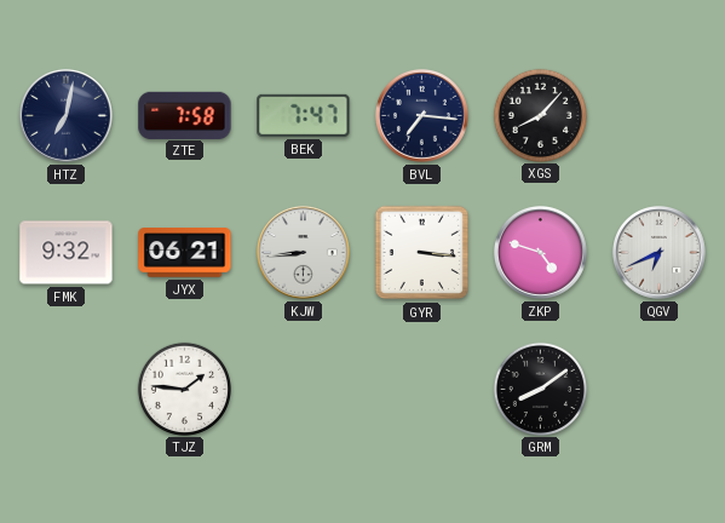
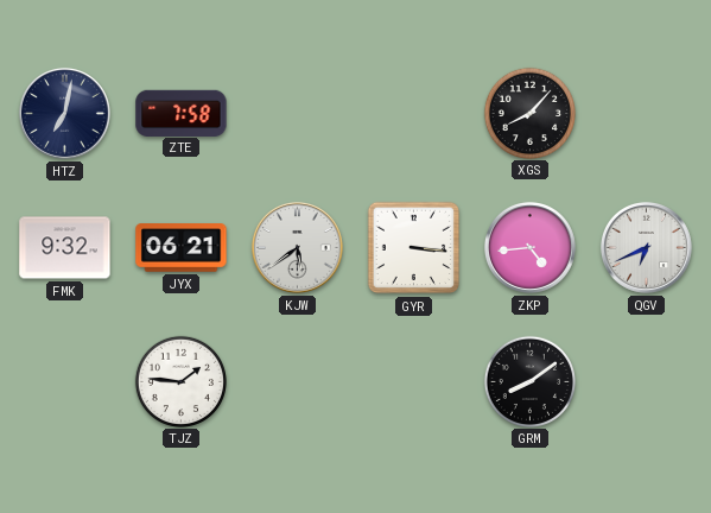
BEK: 7:47 -> none (304, 115)
BVL: 7:16 -> none (421, 115)
KJW: 8:44 -> 5:39 (297, 247)
ZKP: 4:48 -> 4:44 (529, 247)
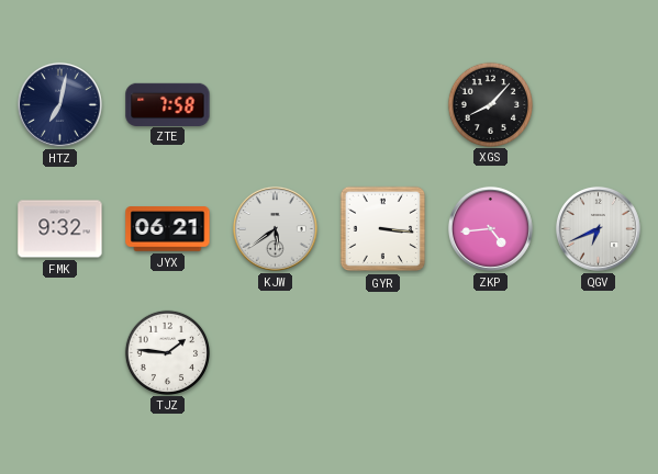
GRM: 8:09 -> none (529, 381)
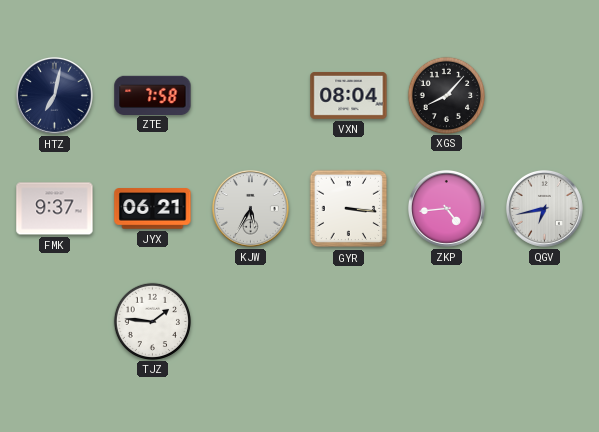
VXN: none -> 08:04 (349, 95)
FMK: 9:32 -> 9:37 (55, 209)
KJW: 5:39 -> 5:35 (250, 208)
QGV: 6:41 -> 6:43 (544, 208)
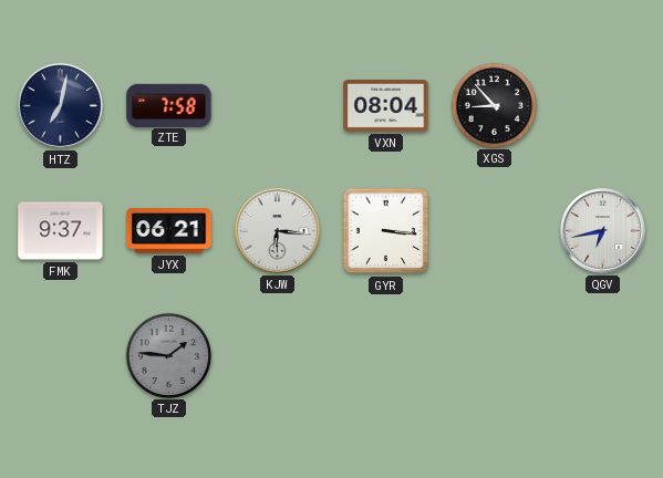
XGS: 8:07 -> 8:53 (494, 105)
KJW: 5:35 -> 6:16 (277, 230)
ZKP: 4:44 -> none (446, 208)
TJZ dial: white -> grey (168, 355)
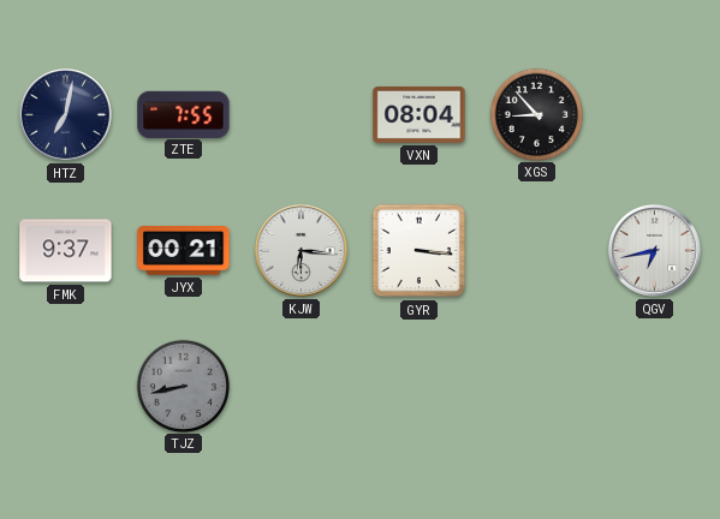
ZTE: 7:58 -> 7:55 (184, 114)
JYX: 06:21 -> 00:21 (184, 251)
TJZ: 1:46 -> 8:43 (183, 386)
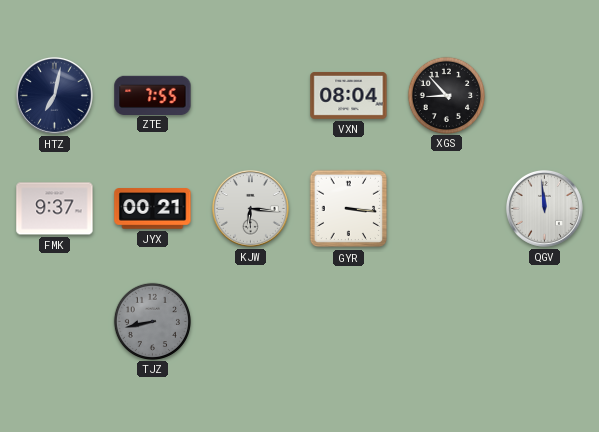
QGV: 6:43 -> 11:59 (544, 208)
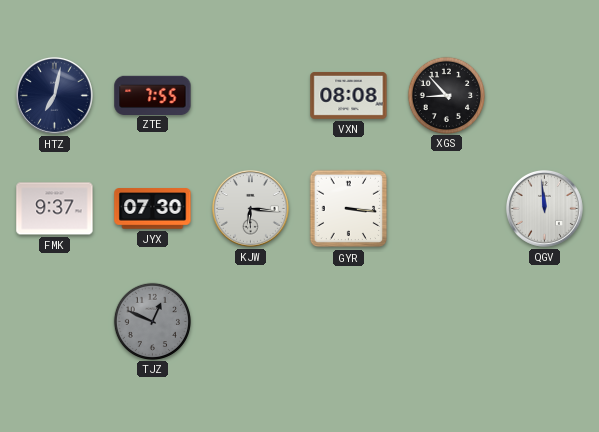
VXN: 08:04 -> 08:08 (349, 95)
JYX: 00:21 -> 07:30 (153, 209)
TJZ: 8:43 -> 12:49 (152, 321)
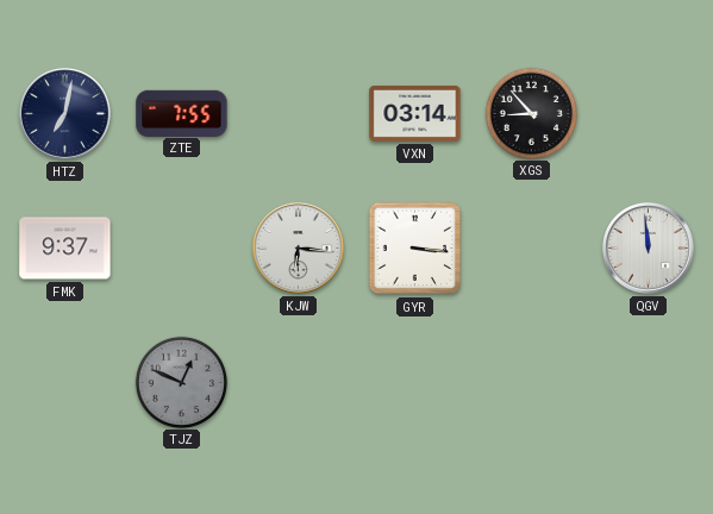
VXN: 08:08 -> 03:14 (415, 113)
JYX: 07:30 -> none (153, 209)
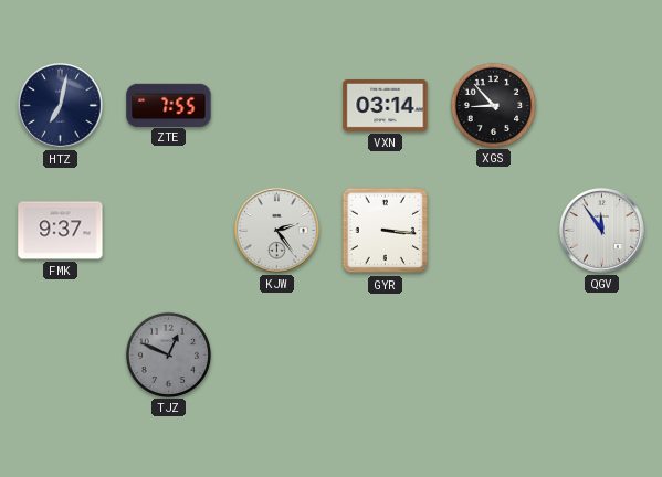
KJW: 6:16 -> 2:24 (276, 230)
QGV: 11:59 -> 11:54 (601, 230)
